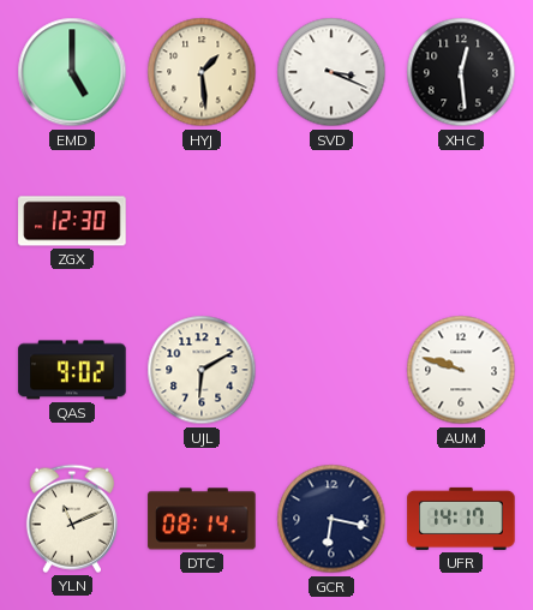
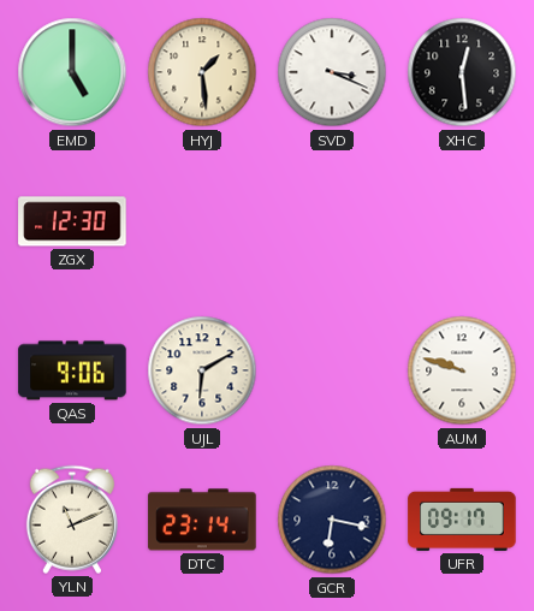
QAS: 9:02 -> 9:06 (72, 370)
DTC: 08:14 -> 23:14 (202, 520)
UFR: 14:17 -> 09:17 (462, 520)
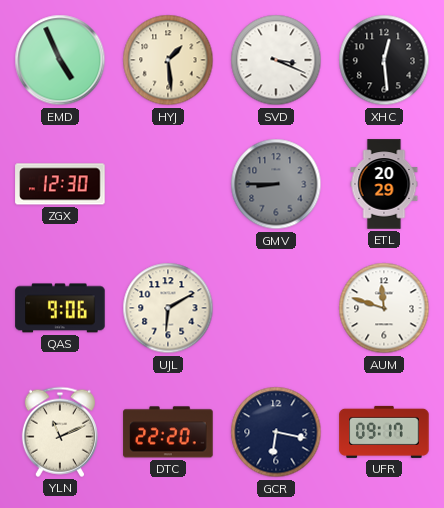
EMD: 5:00 -> 4:56 (60, 60)
GMV: none -> 8:45 (276, 184)
ETL: none -> 20:29 (384, 184)
AUM: 9:48 -> 11:48 (384, 308)
DTC: 23:14 -> 22:20 (168, 432)
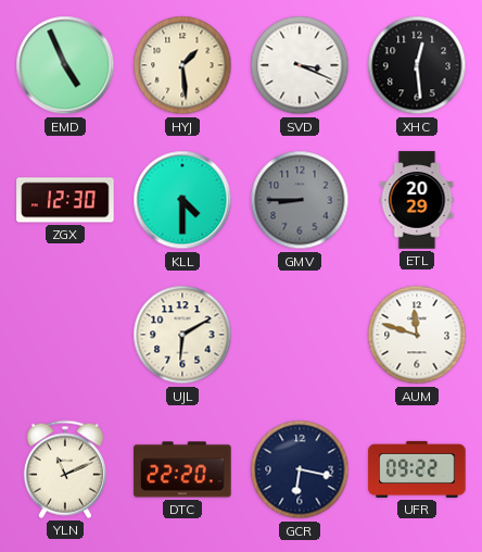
KLL: none -> 4:30 (182, 200)
QAS: 9:06 -> none (60, 308)
UFR: 09:17 -> 09:22 (417, 469)
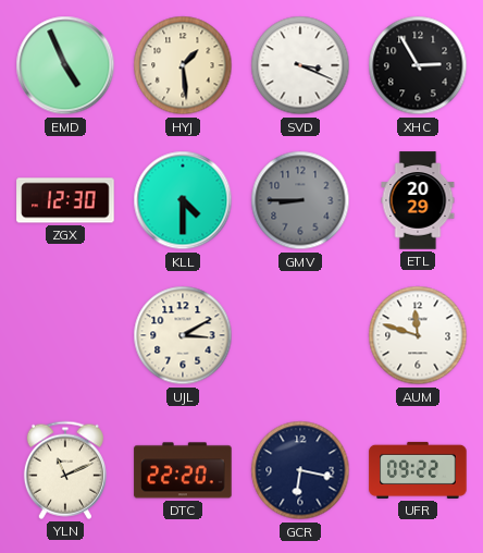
XHC: 12:29 -> 2:55 (418, 65)
UJL: 6:10 -> 3:10 (183, 335)
